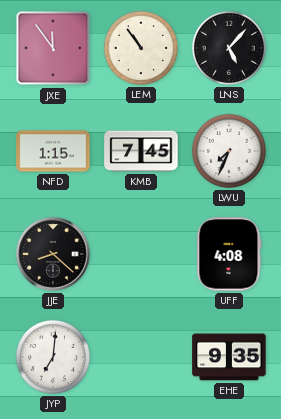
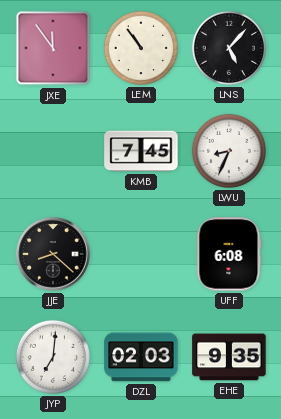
NFD: 1:15 -> none (53, 151)
LWU: 7:34 -> 8:34 (229, 151)
UFF: 4:08 -> 6:08 (229, 254)
DZL: none -> 02:03 (141, 357)
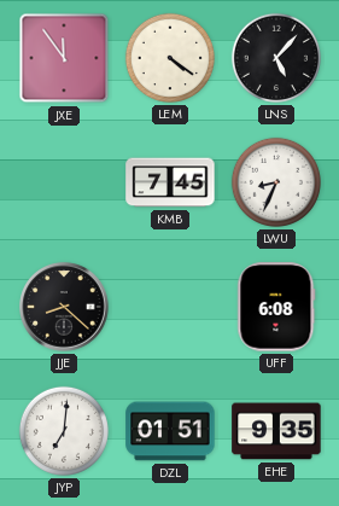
LEM: 10:54 -> 4:21 (170, 58)
DZL: 02:03 -> 01:51 (170, 431)
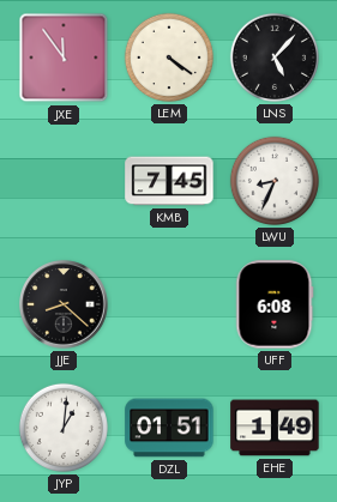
JYP: 7:01 -> 1:01 (64, 428)
EHE: 9:35 -> 1:49 (275, 428)
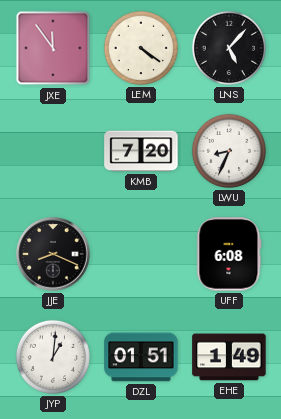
KMB: 7:45 -> 7:20 (141, 151)
JJE: 8:22 -> 8:19 (53, 254)
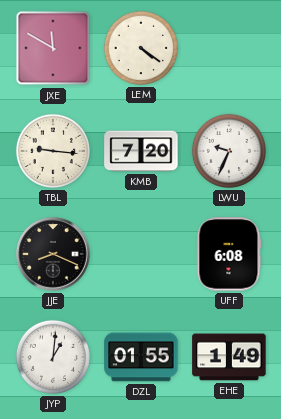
JXE: 11:54 -> 11:50 (53, 48)
LNS: 5:07 -> none (229, 48)
TBL: none -> 9:16 (53, 151)
LWU: 8:34 -> 9:34 (229, 151)
DZL: 01:51 -> 01:55 (141, 357)
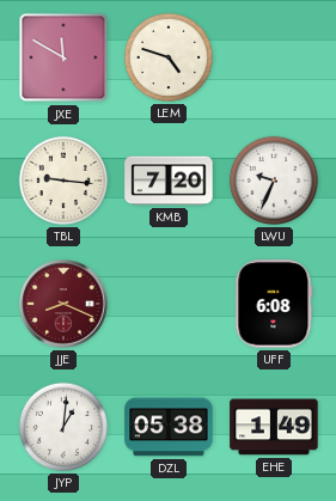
LEM: 4:21 -> 4:48 (169, 57)
JJE dial: black -> burgundy (63, 304)
DZL: 01:55 -> 05:38 (169, 427)
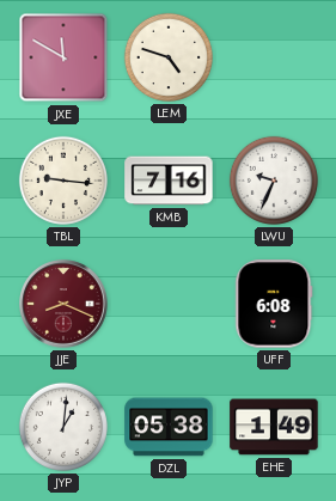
KMB: 7:20 -> 7:16 (169, 181)
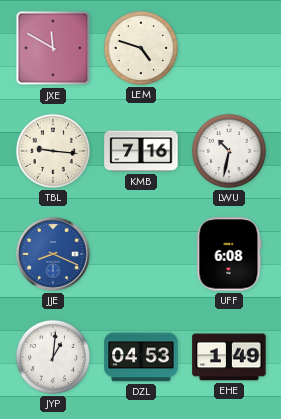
LWU: 9:34 -> 10:32 (229, 151)
JJE dial: burgundy -> blue (53, 254)
DZL: 05:38 -> 04:53 (141, 357)
